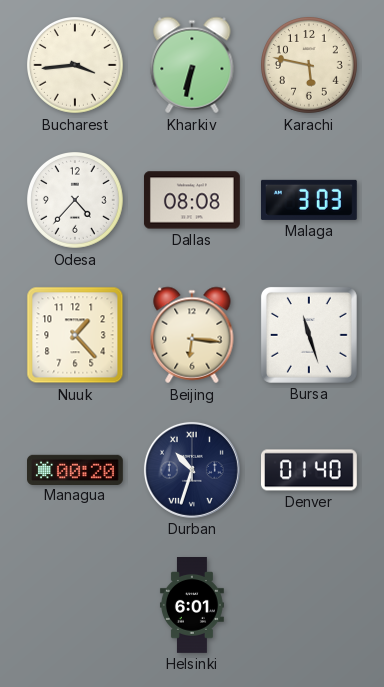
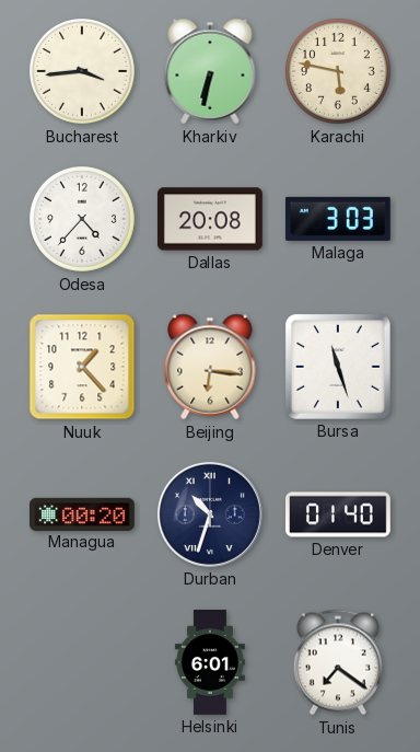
Dallas: 08:08 -> 20:08 (210, 219)
Tunis: none -> 7:21 (338, 662)
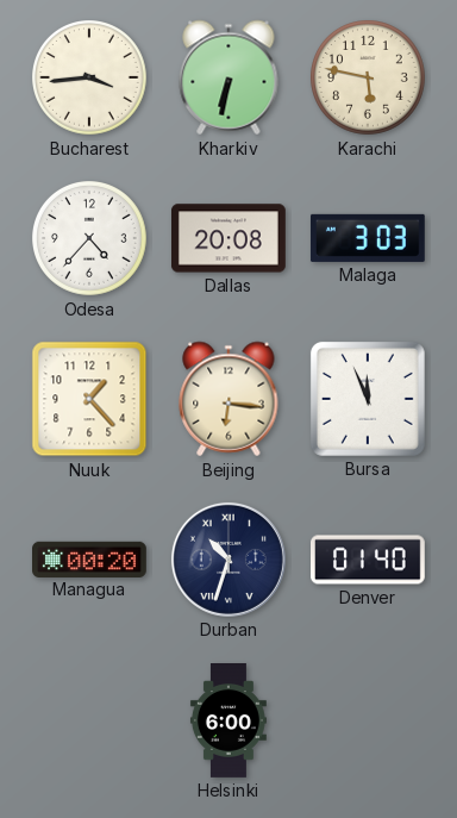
Bursa: 11:27 -> 11:56 (368, 399)
Helsinki: 6:01 -> 6:00 (228, 722)
Tunis: 7:21 -> none (338, 662)
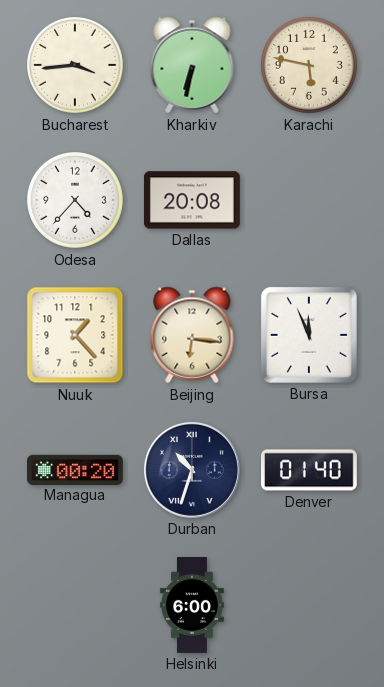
Malaga: 3:03 -> none (368, 238)
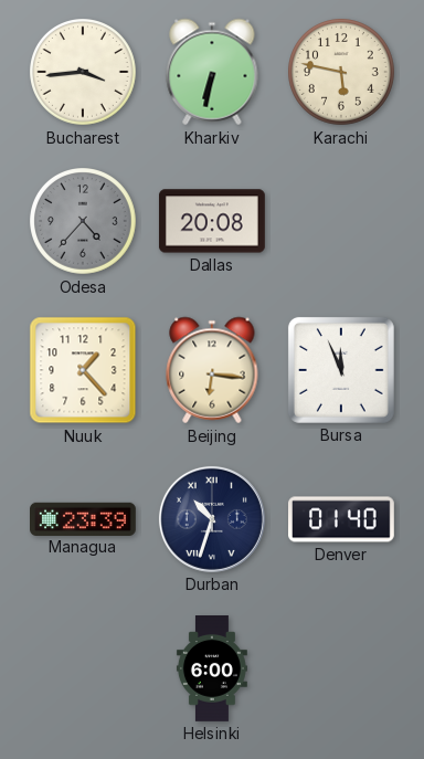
Odesa dial: white -> grey (84, 222)
Managua: 00:20 -> 23:39 (84, 518)
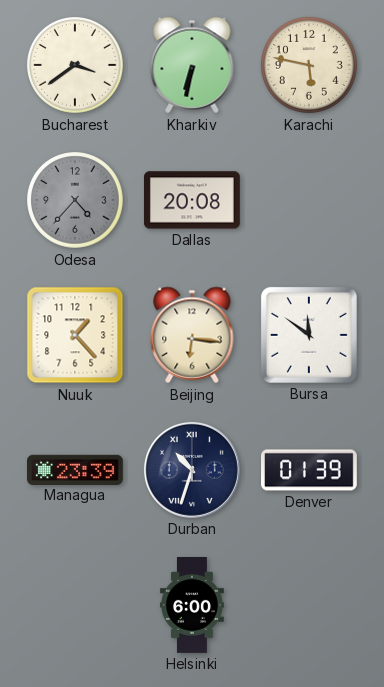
Bucharest: 3:44 -> 3:39 (76, 66)
Bursa: 11:56 -> 11:51 (309, 335)
Denver: 01:40 -> 01:39 (310, 470)
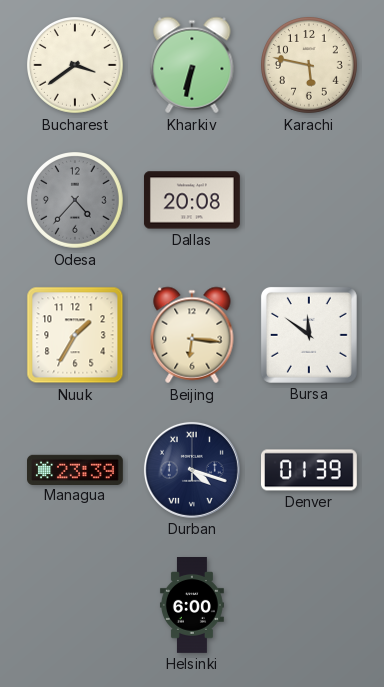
Nuuk: 1:23 -> 1:35 (75, 335)
Durban: 10:33 -> 4:18 (192, 470)
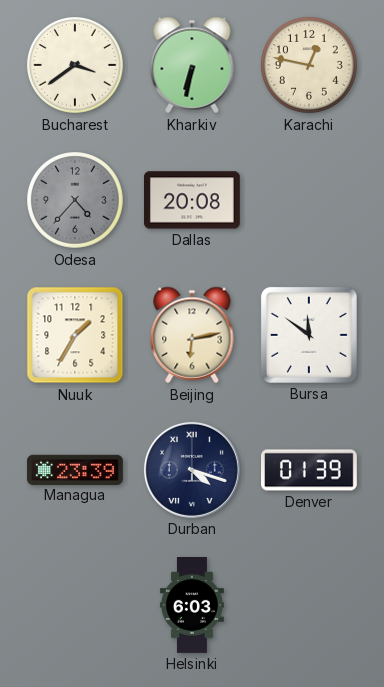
Karachi: 5:47 -> 12:47 (310, 66)
Beijing: 6:16 -> 6:13 (192, 335)
Helsinki: 6:00 -> 6:03 (192, 606)
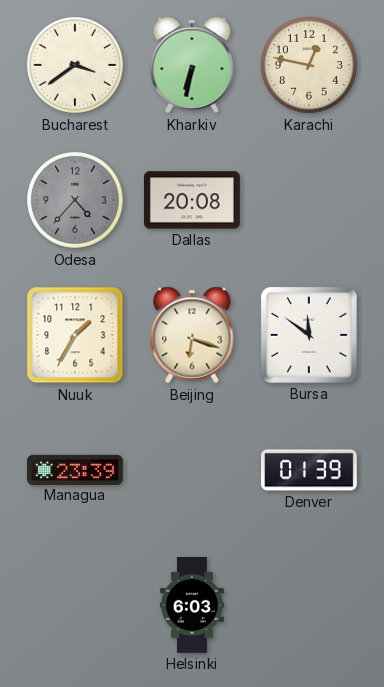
Beijing: 6:13 -> 6:18 (192, 335)
Durban: 4:18 -> none (192, 470)
